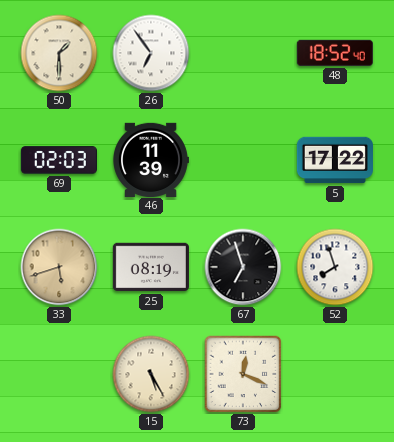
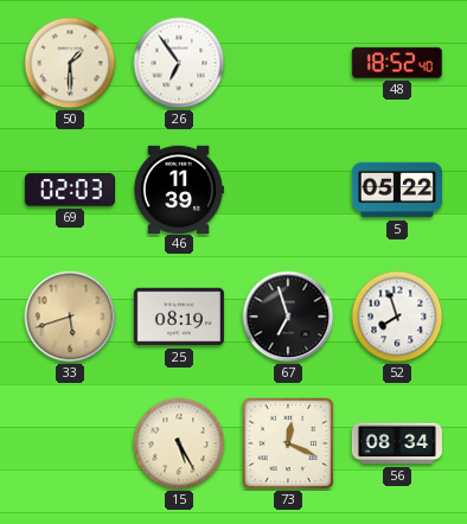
5: 17:22 -> 05:22 (397, 190)
56: none -> 08:34 (397, 443)
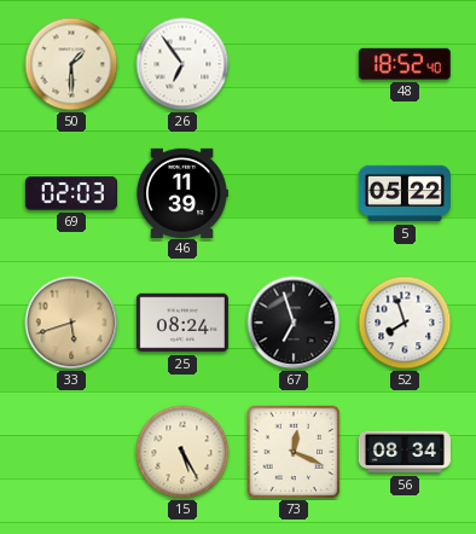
25: 08:19 -> 08:24 (182, 323)
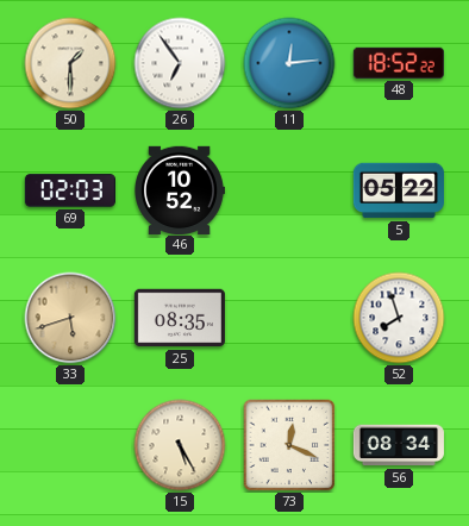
11: none -> 12:14 (289, 63)
48: 18:52:40 -> 18:52:22 (399, 63)
46: 11:39 -> 10:52 (180, 189)
25: 08:24 -> 08:35 (180, 318)
67: 6:57 -> none (294, 323)
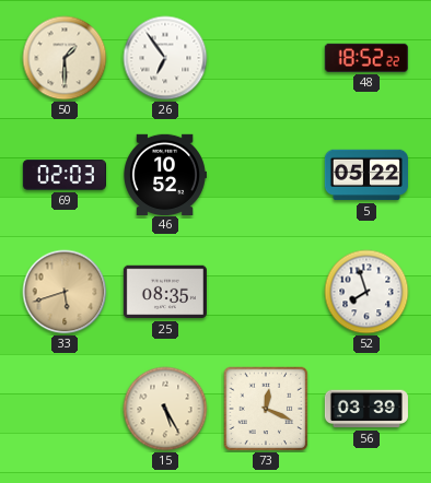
11: 12:14 -> none (289, 63)
56: 08:34 -> 03:39 (366, 409)
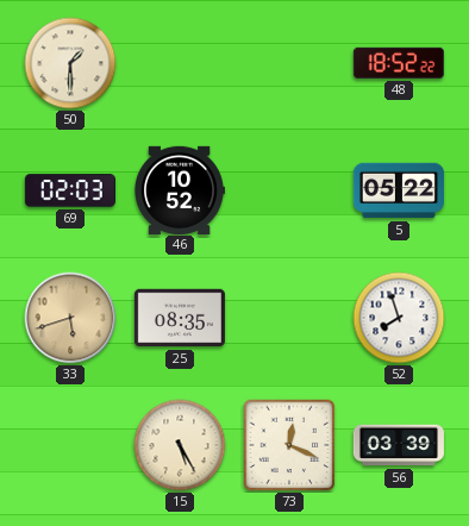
26: 6:54 -> none (165, 58)
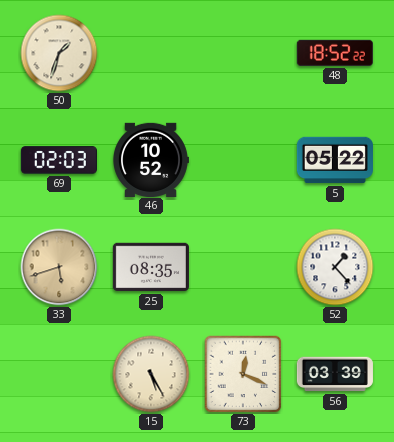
50: 1:30 -> 1:33 (59, 53)
52: 7:57 -> 1:23 (335, 267)
